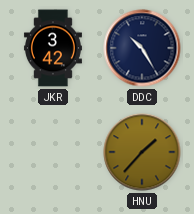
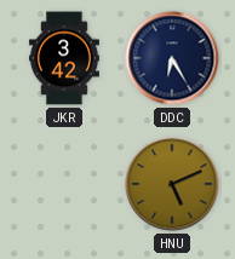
DDC: 10:25 -> 6:25 (172, 58)
HNU: 1:37 -> 5:11 (172, 184)
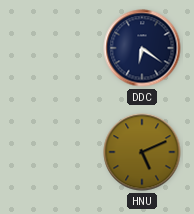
JKR: 3:42 -> none (64, 58)
DDC: 6:25 -> 6:21 (142, 48)
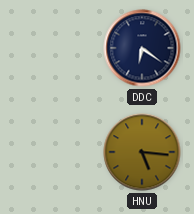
HNU: 5:11 -> 5:16 (142, 152)
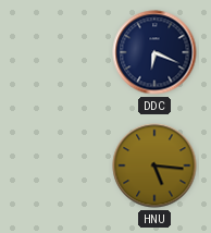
DDC: 6:21 -> 6:19 (154, 52)
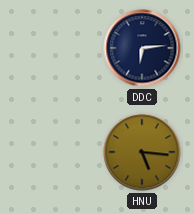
DDC: 6:19 -> 6:14 (142, 48)
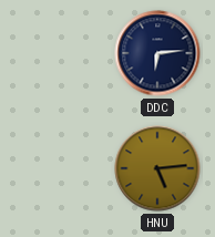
HNU: 5:16 -> 5:14 (157, 168)
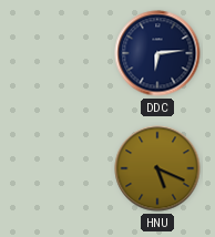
HNU: 5:14 -> 5:19 (157, 168)
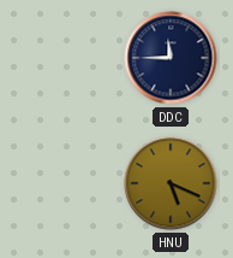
DDC: 6:14 -> 11:45 (171, 58)
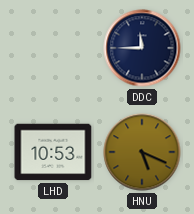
LHD: none -> 10:53 (53, 152)
